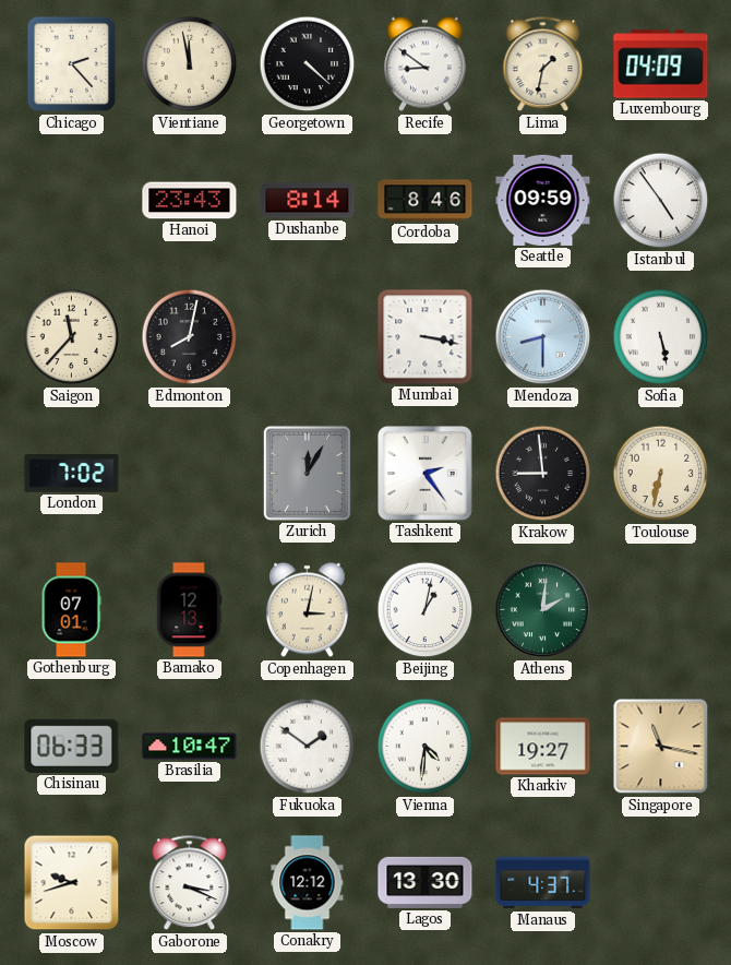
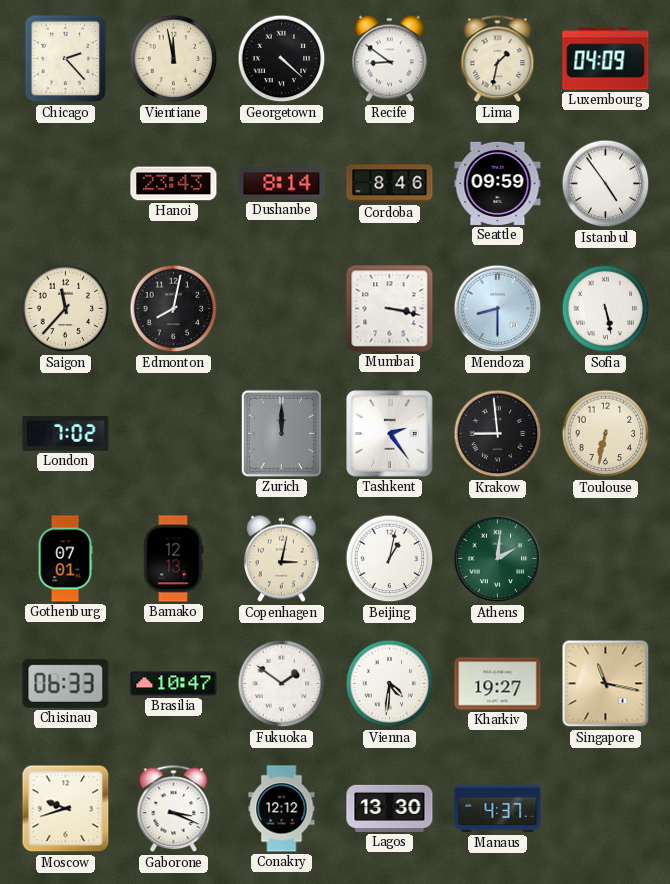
Zurich: 12:05 -> 12:00 (281, 433)
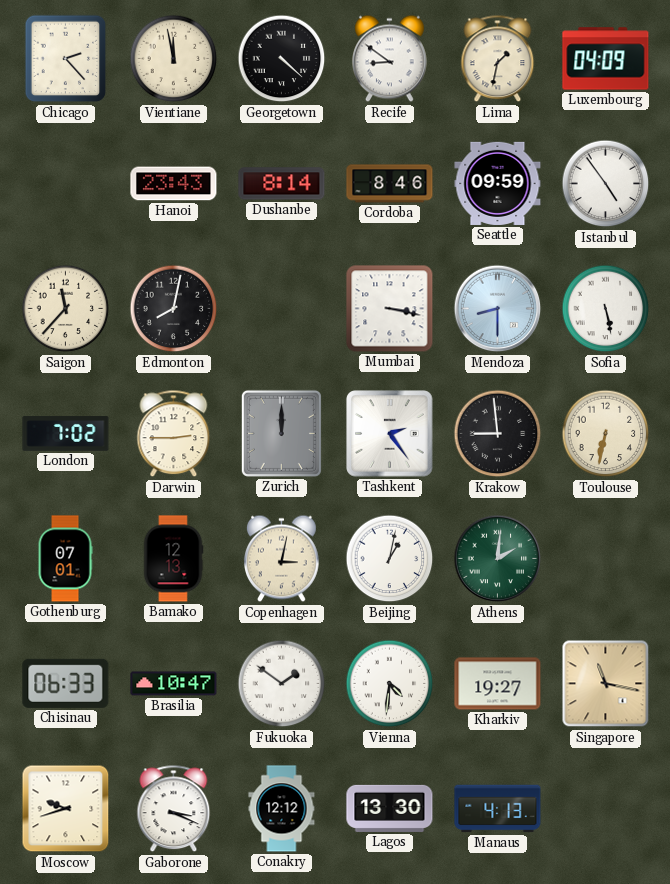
Darwin: none -> 2:45 (174, 434)
Manaus: 4:37 -> 4:13 (498, 809)
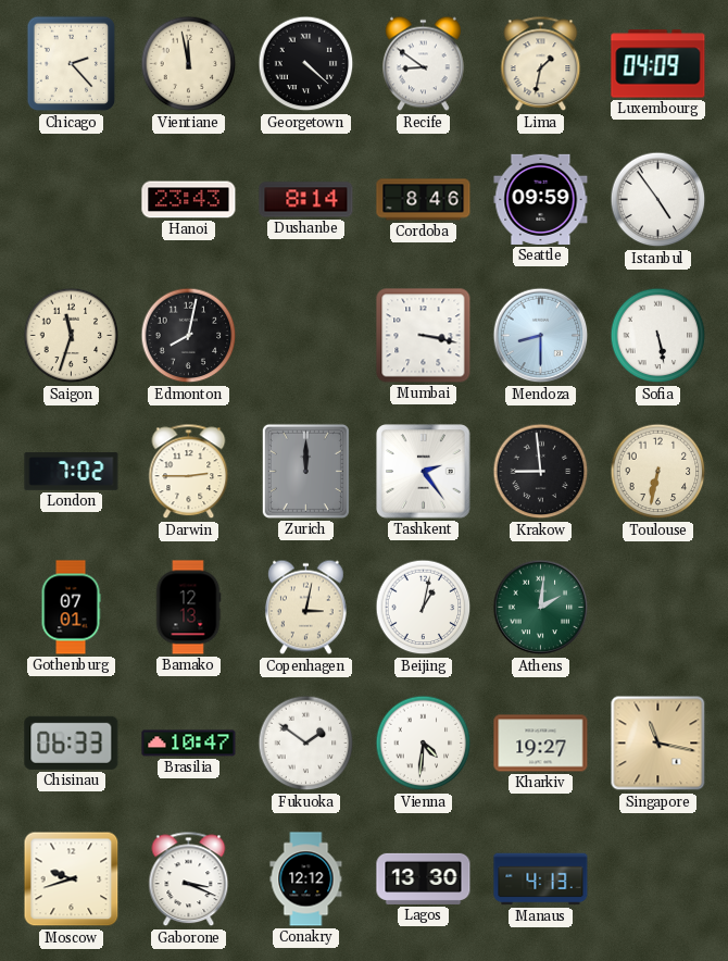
Saigon: 11:37 -> 11:33 (72, 336)
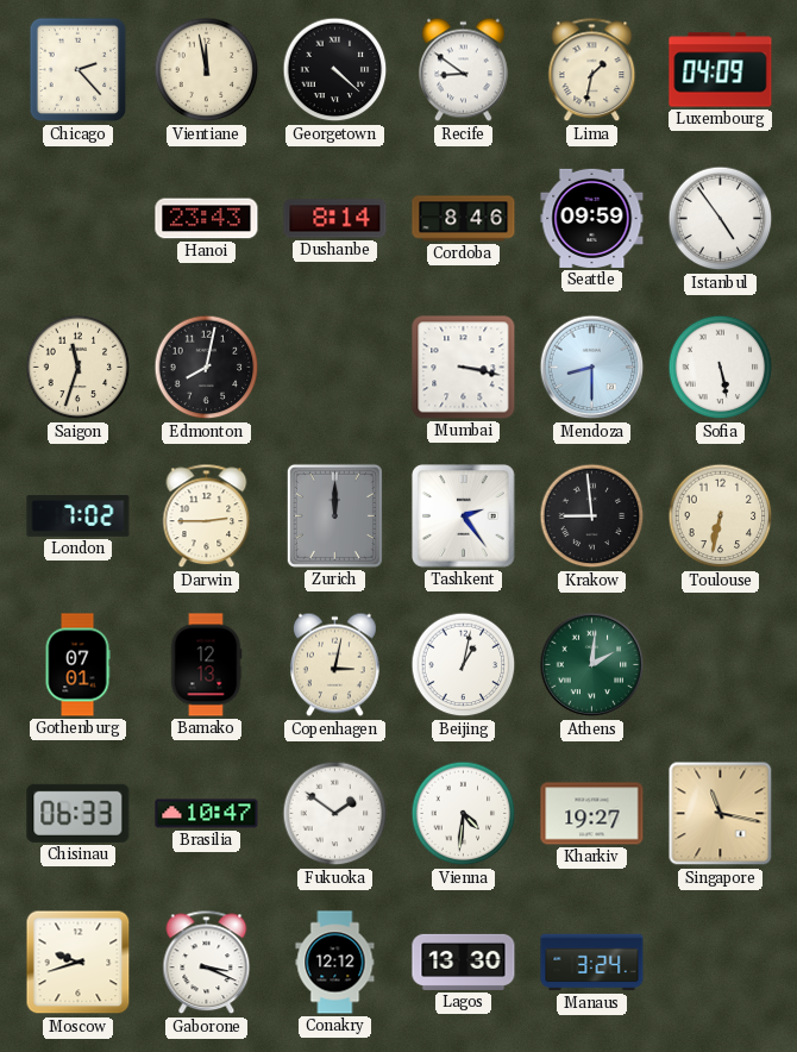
Manaus: 4:13 -> 3:24 (592, 963)
